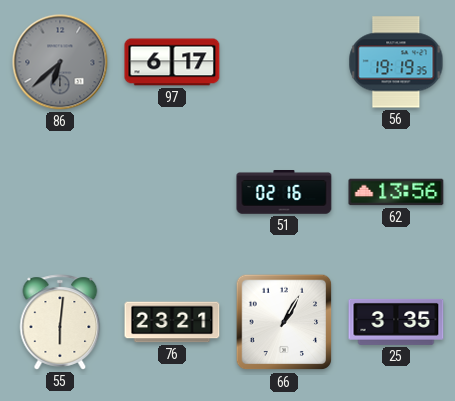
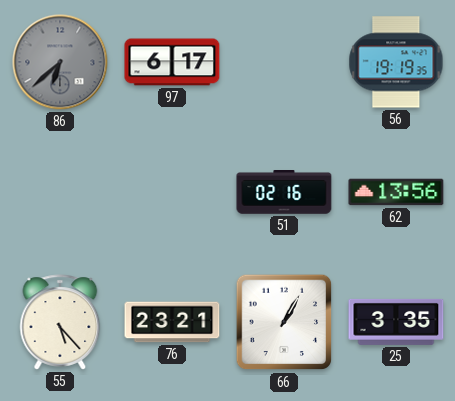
55: 6:01 -> 5:23 (60, 322)
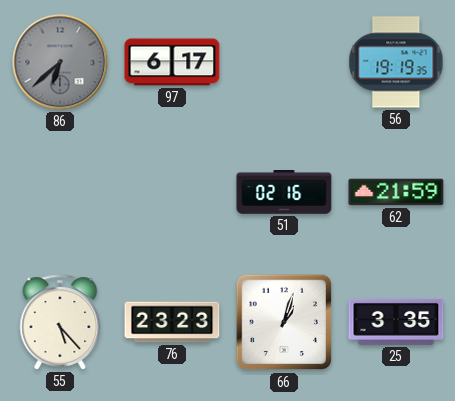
62: 13:56 -> 21:59 (396, 192)
76: 23:21 -> 23:23 (172, 322)
66: 1:05 -> 1:03 (284, 322)
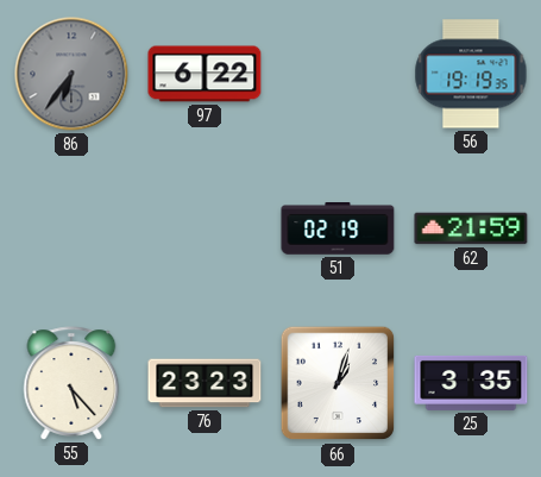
86: 6:38 -> 6:36 (71, 74)
97: 6:17 -> 6:22 (205, 74)
51: 02:16 -> 02:19 (338, 228)
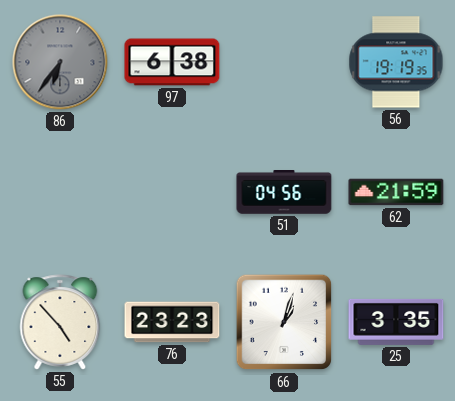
97: 6:22 -> 6:38 (172, 62)
51: 02:19 -> 04:56 (284, 192)
55: 5:23 -> 4:53 (60, 322)
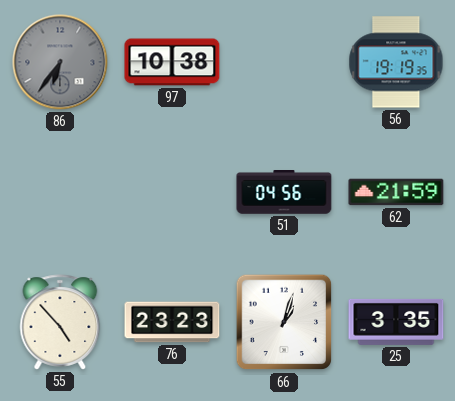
97: 6:38 -> 10:38 (172, 62)
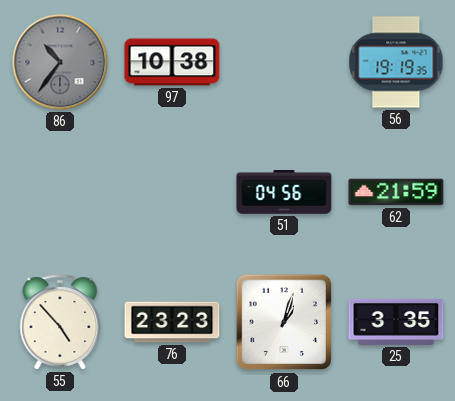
86: 6:36 -> 10:36 (60, 62)
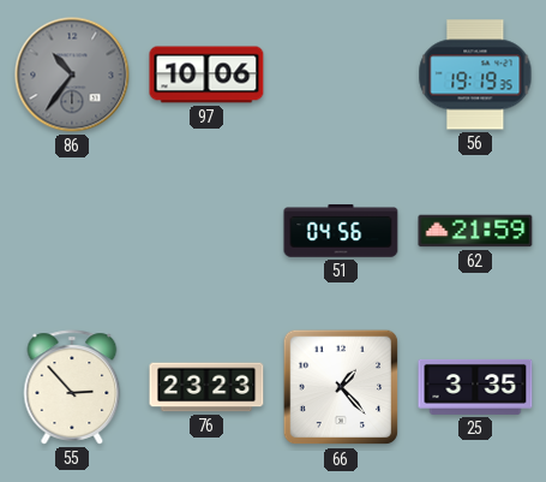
97: 10:38 -> 10:06 (206, 75)
55: 4:53 -> 2:53 (72, 387)
66: 1:03 -> 1:23 (341, 387)
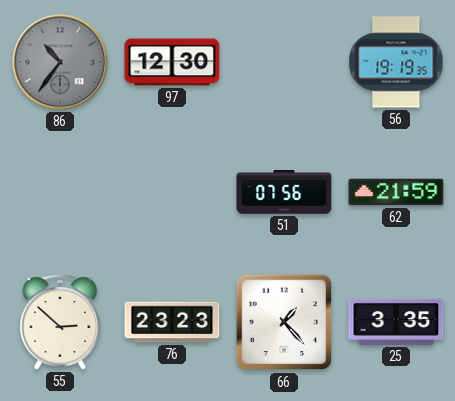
97: 10:06 -> 12:30 (172, 62)
51: 04:56 -> 07:56 (284, 192)
55: 2:53 -> 2:52 (60, 322)
